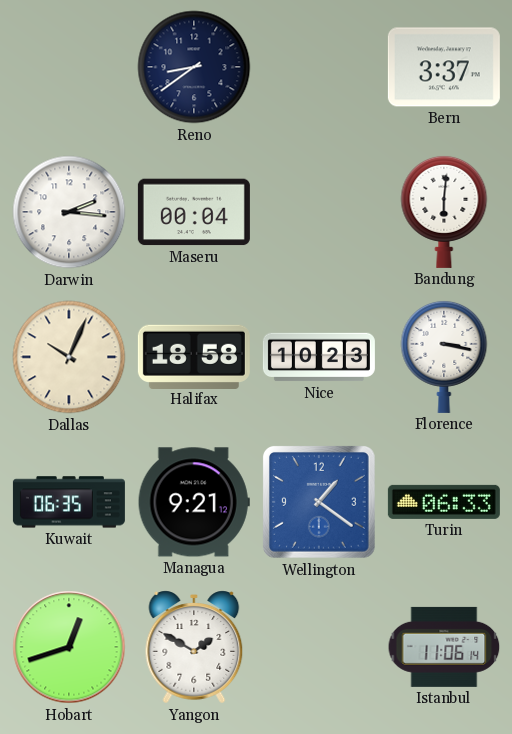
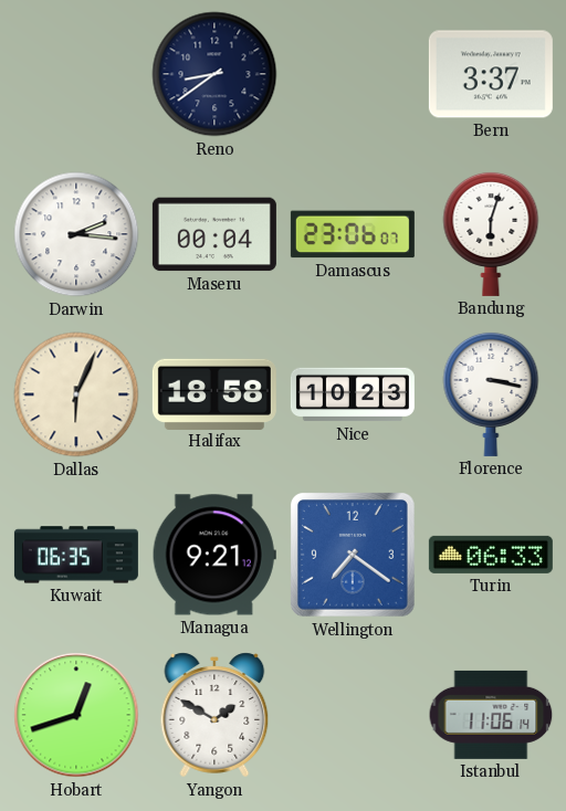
Damascus: none -> 23:06 (353, 234)
Bandung: 6:01 -> 6:03 (491, 233)
Dallas: 10:04 -> 6:04 (76, 394)
Wellington: 1:21 -> 7:21 (353, 555)
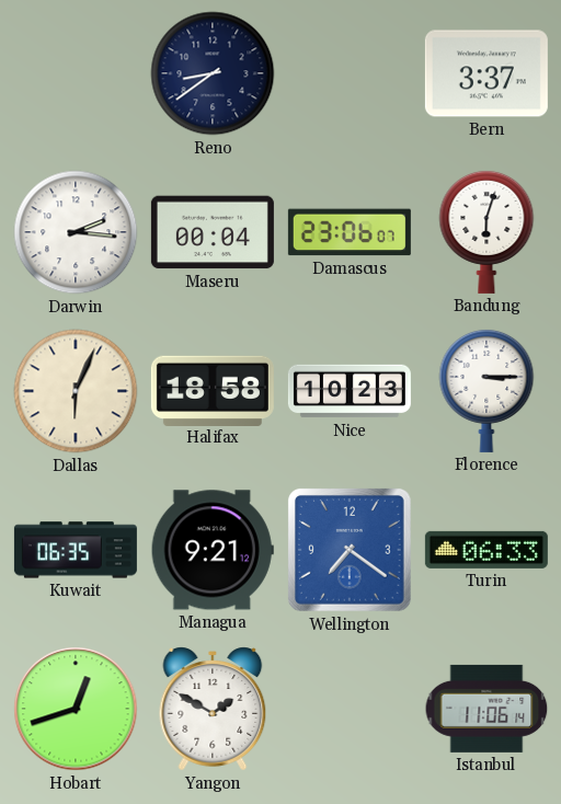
Florence: 3:17 -> 3:15 (486, 390)
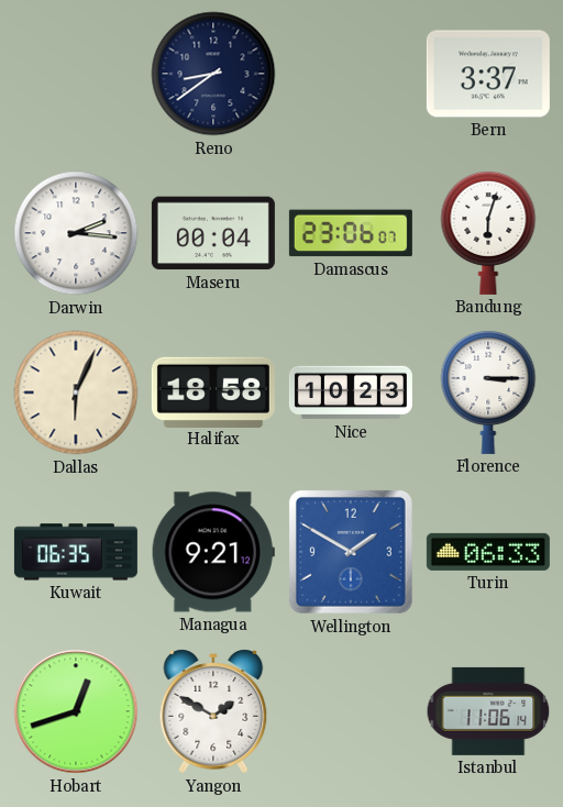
Wellington: 7:21 -> 1:50 (351, 552)
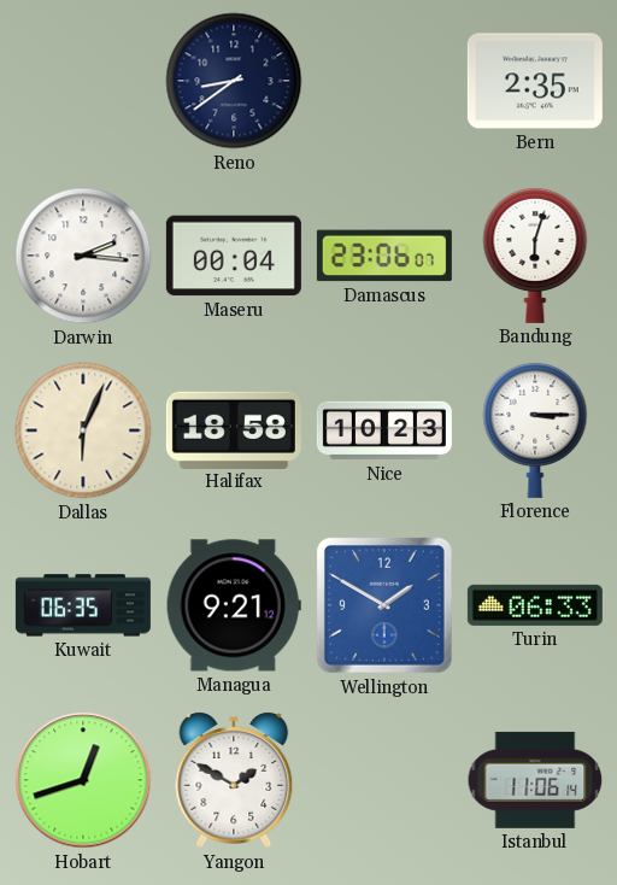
Bern: 3:37 -> 2:35 (535, 81)
